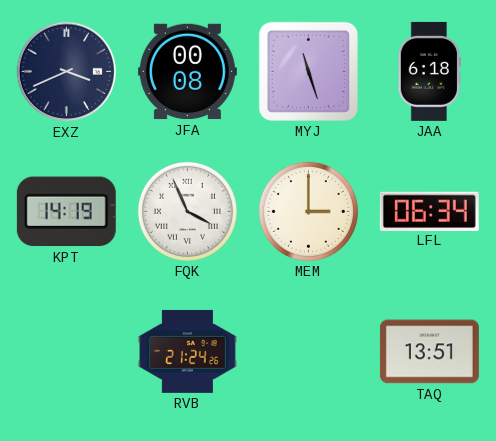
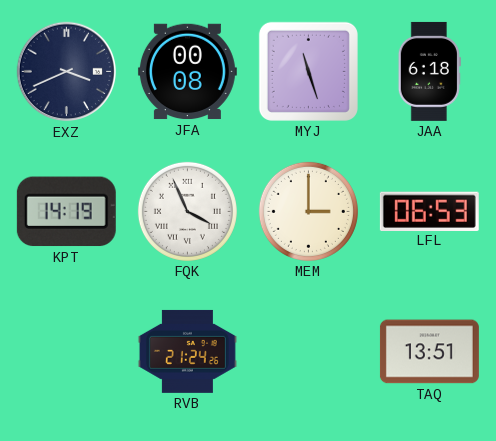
LFL: 06:34 -> 06:53 (429, 211)
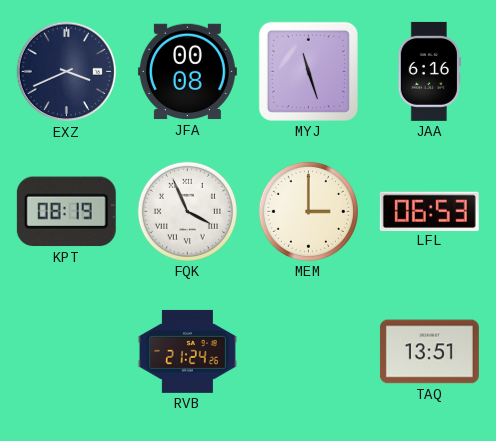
JAA: 6:18 -> 6:16 (429, 71)
KPT: 14:19 -> 08:19 (66, 212)
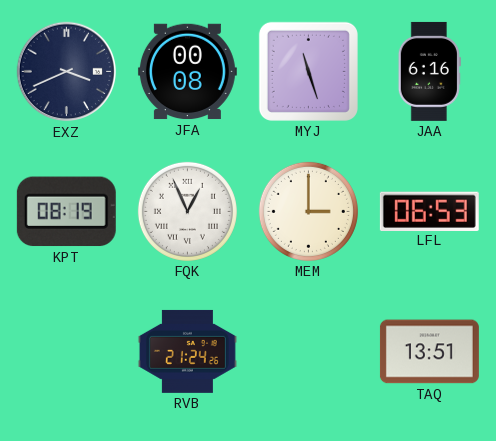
FQK: 3:56 -> 12:56 (187, 211)
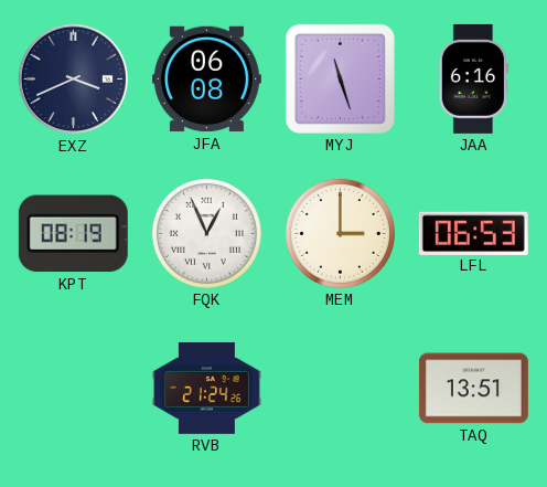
JFA: 00:08 -> 06:08 (206, 80)
